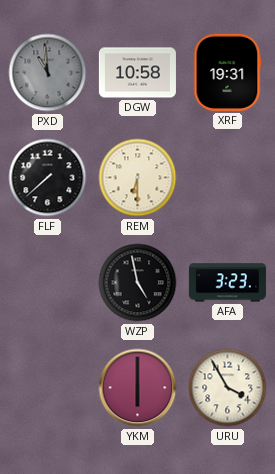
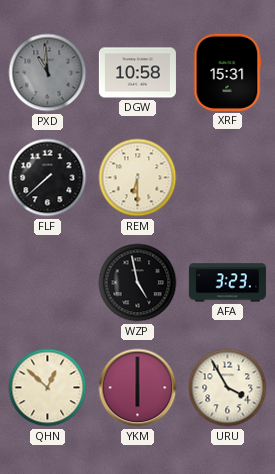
XRF: 19:31 -> 15:31 (227, 72)
QHN: none -> 12:52 (48, 388)
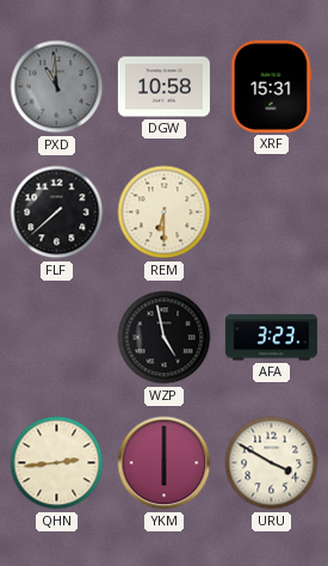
QHN: 12:52 -> 2:44 (57, 463)
URU: 3:55 -> 3:50 (272, 463)
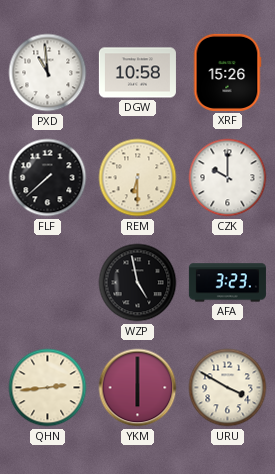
PXD dial: grey -> white (48, 73)
XRF: 15:31 -> 15:26 (227, 72)
CZK: none -> 10:00 (228, 178)
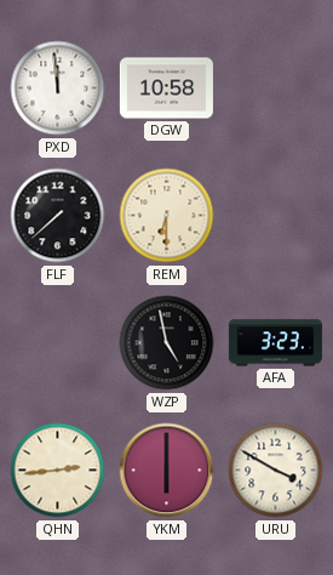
PXD: 10:59 -> 11:59 (58, 89)
XRF: 15:26 -> none (227, 72)
CZK: 10:00 -> none (228, 178)
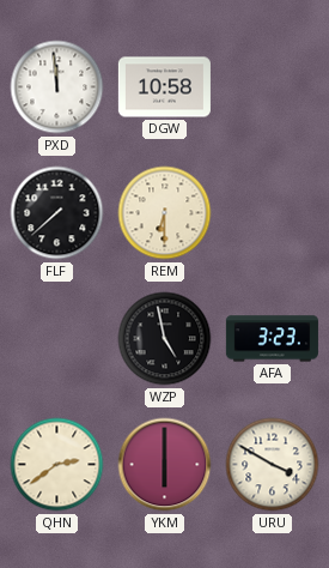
QHN: 2:44 -> 2:39 (57, 465)
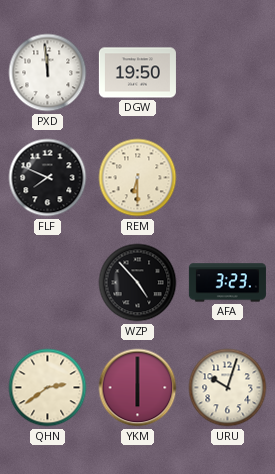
DGW: 10:58 -> 19:50 (137, 73)
FLF: 7:38 -> 7:49 (48, 178)
WZP: 4:58 -> 4:53 (138, 283)
URU: 3:50 -> 10:03 (228, 388)
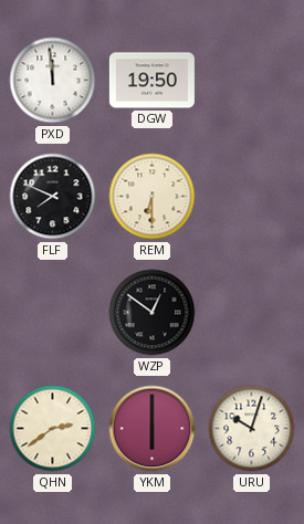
WZP: 4:53 -> 12:51 (153, 313)
AFA: 3:23 -> none (227, 283)
